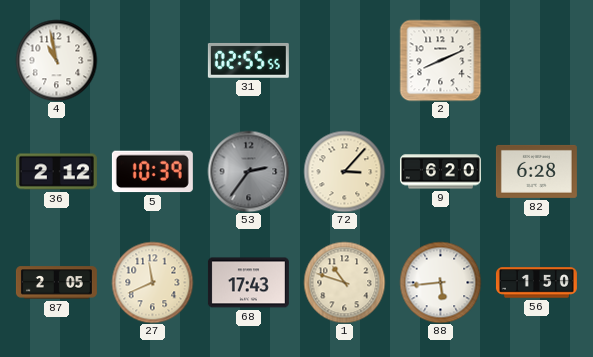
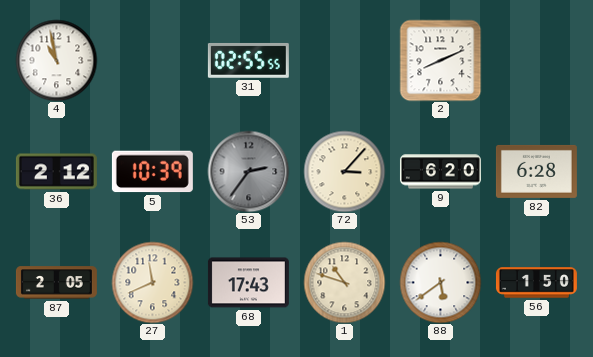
88: 5:44 -> 5:39 (440, 282)
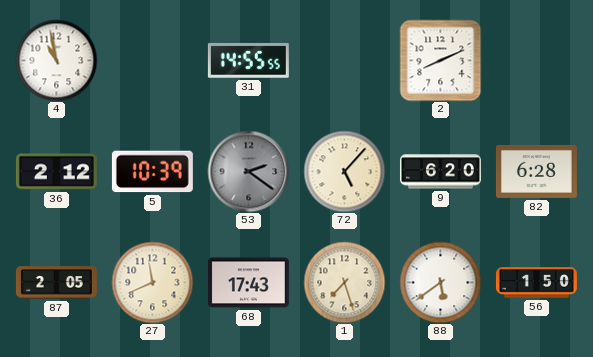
31: 02:55 -> 14:55 (248, 60)
53: 2:36 -> 2:21 (248, 171)
72: 3:07 -> 5:07 (344, 171)
1: 10:48 -> 7:27 (344, 282)
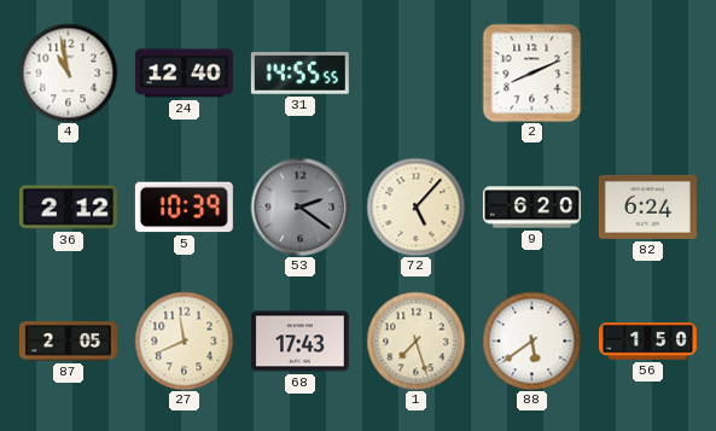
24: none -> 12:40 (184, 74)
82: 6:28 -> 6:24 (647, 206)
